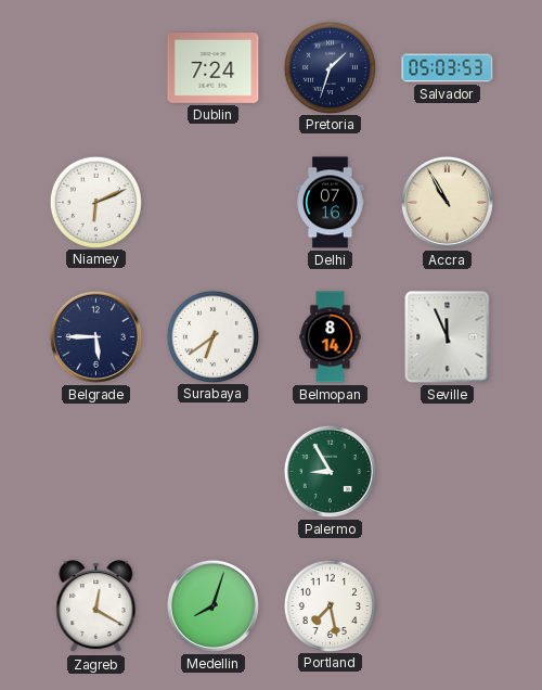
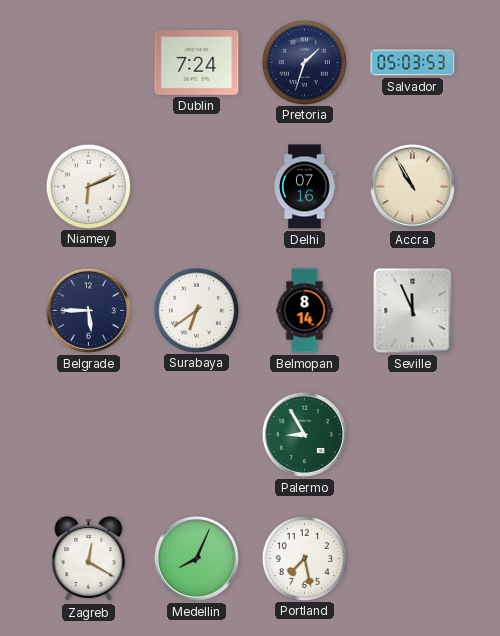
Medellin: 8:03 -> 8:04 (196, 558)
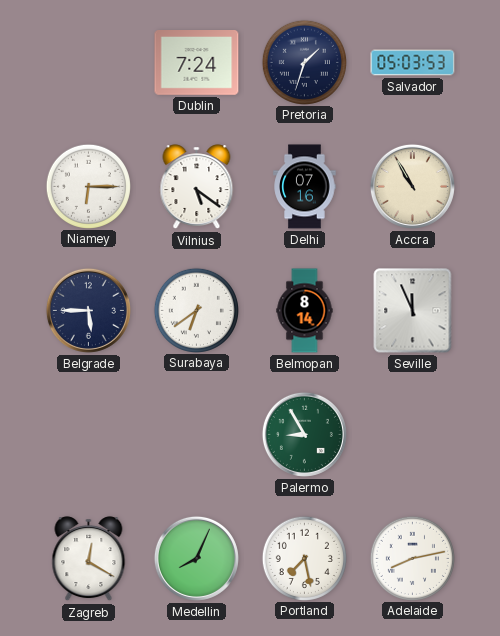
Niamey: 6:11 -> 6:15 (88, 186)
Vilnius: none -> 5:21 (197, 187)
Adelaide: none -> 8:13 (412, 558)
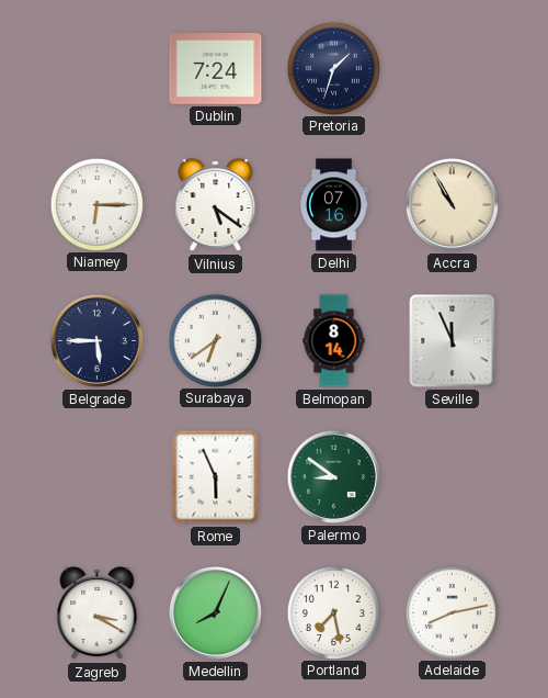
Salvador: 05:03 -> none (413, 63)
Rome: none -> 5:56 (216, 477)
Palermo: 8:55 -> 8:51 (333, 476)
Zagreb: 12:20 -> 3:20 (98, 613)
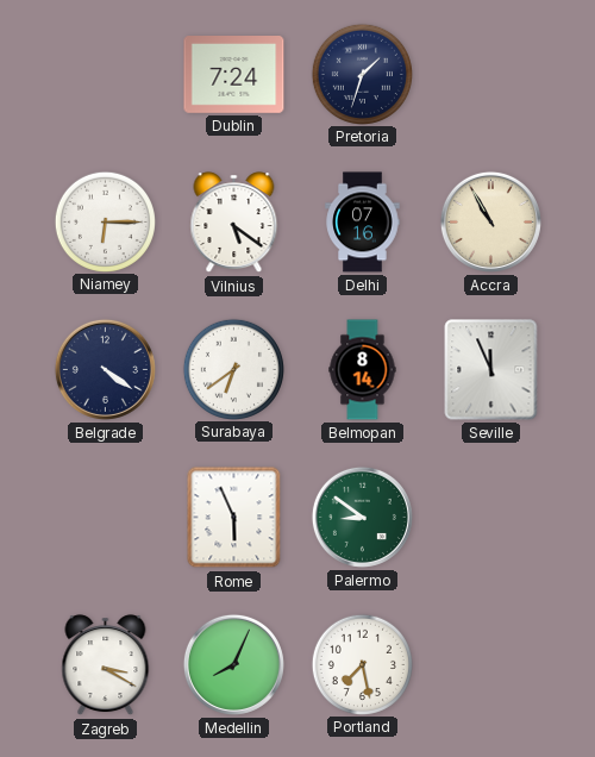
Belgrade: 5:45 -> 4:21 (105, 369)
Adelaide: 8:13 -> none (452, 612)
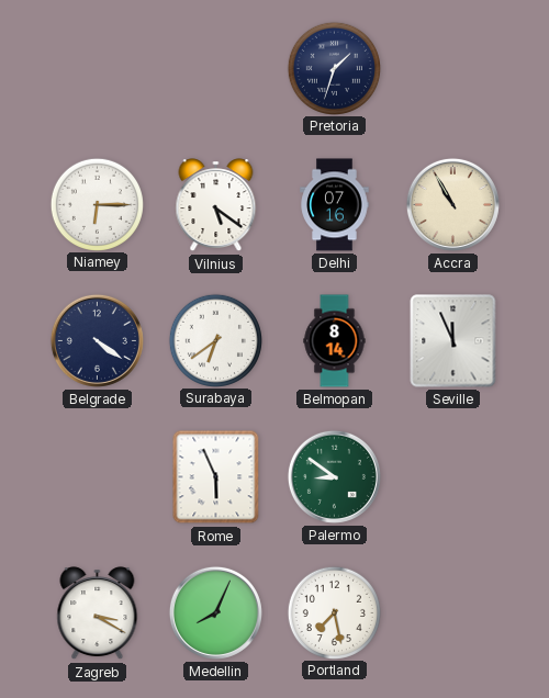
Dublin: 7:24 -> none (234, 75)
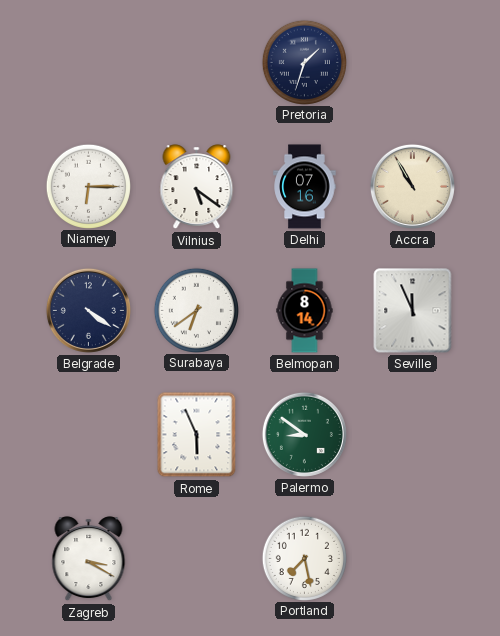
Medellin: 8:04 -> none (215, 612)
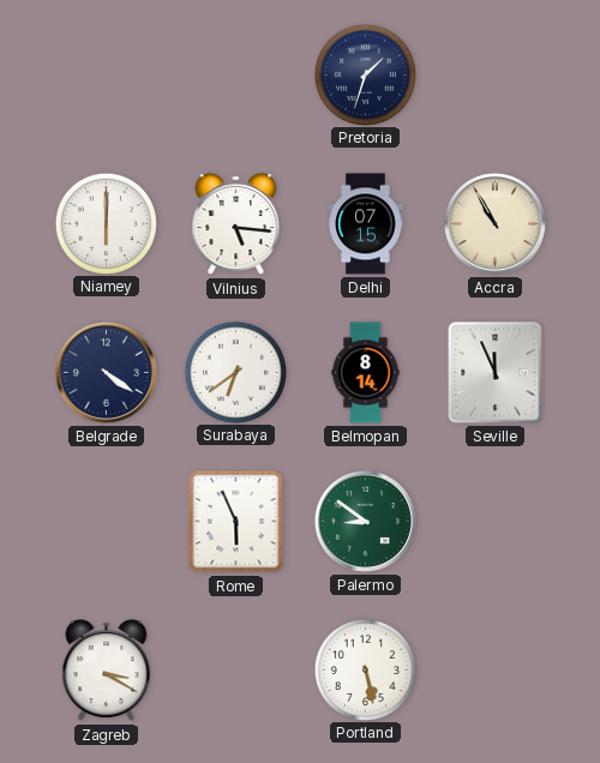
Niamey: 6:15 -> 6:00 (106, 223)
Vilnius: 5:21 -> 5:16 (236, 224)
Delhi: 07:16 -> 07:15 (366, 224)
Portland: 7:28 -> 5:28 (365, 669)
